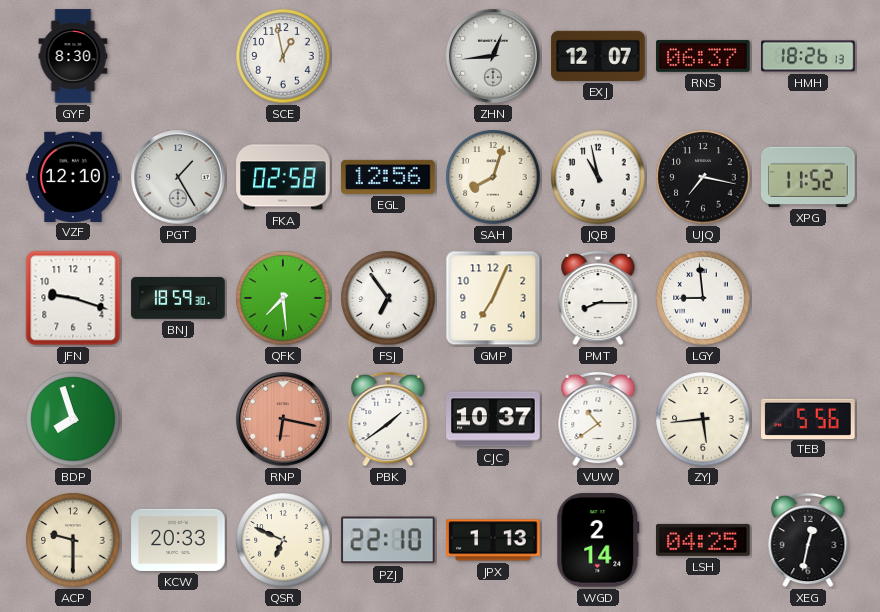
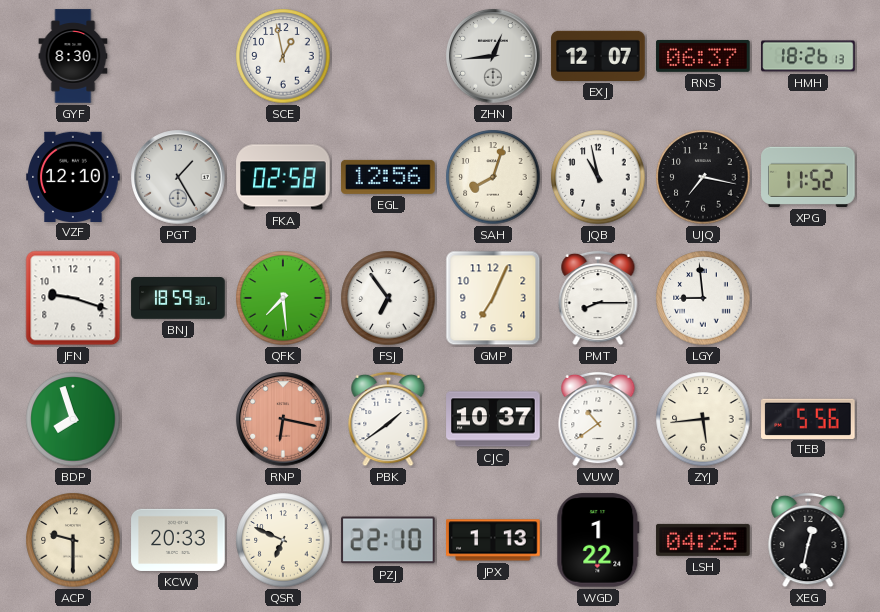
WGD: 2:14 -> 1:22 (598, 540)
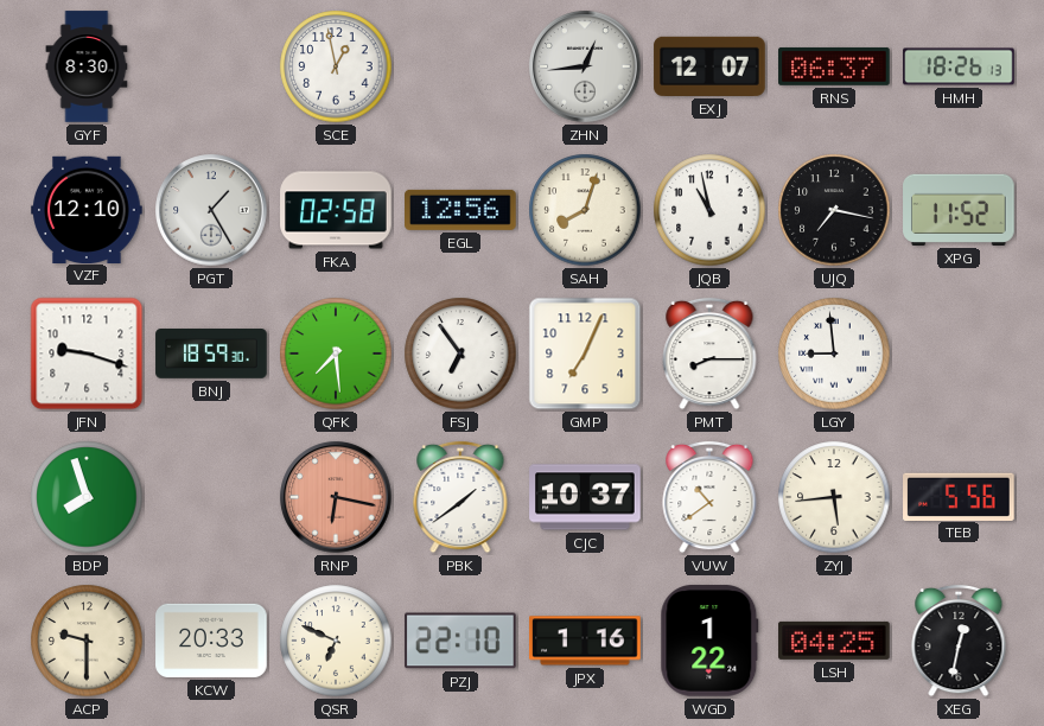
JPX: 1:13 -> 1:16 (585, 641)
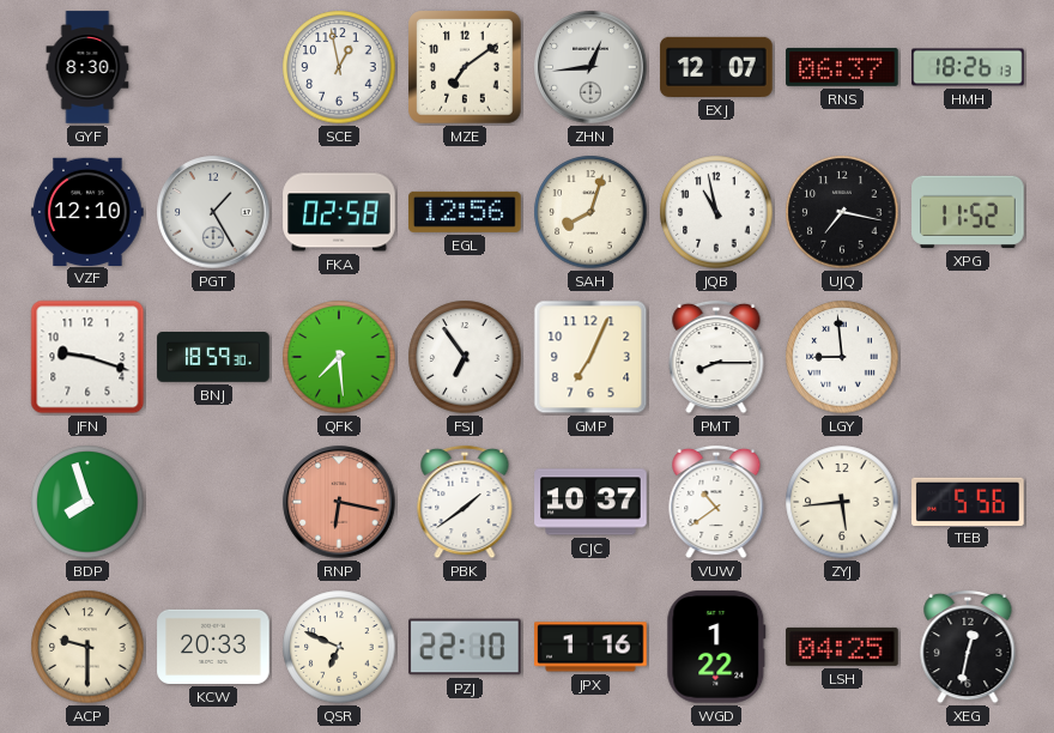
MZE: none -> 7:09 (465, 67)
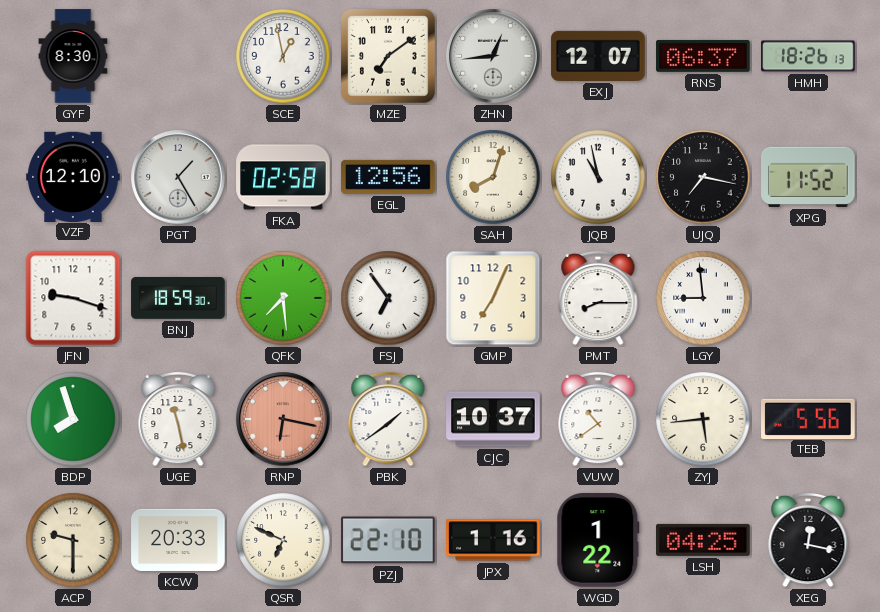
UGE: none -> 11:28 (178, 419)
XEG: 12:32 -> 12:17 (808, 540)
